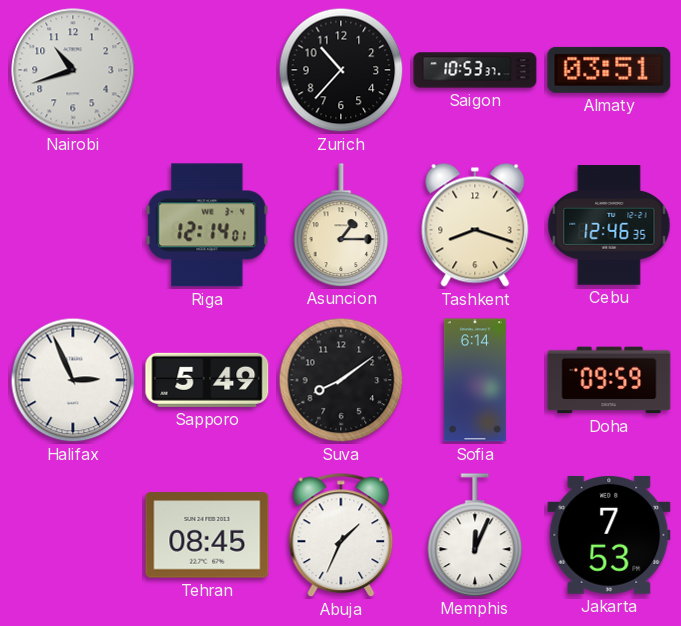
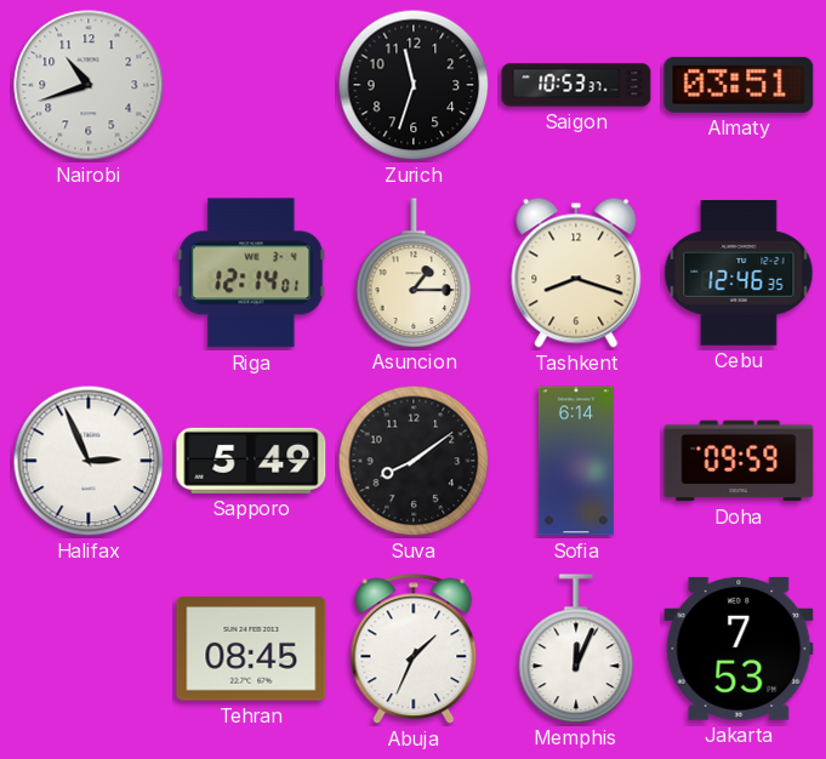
Zurich: 10:37 -> 11:33 (414, 85)
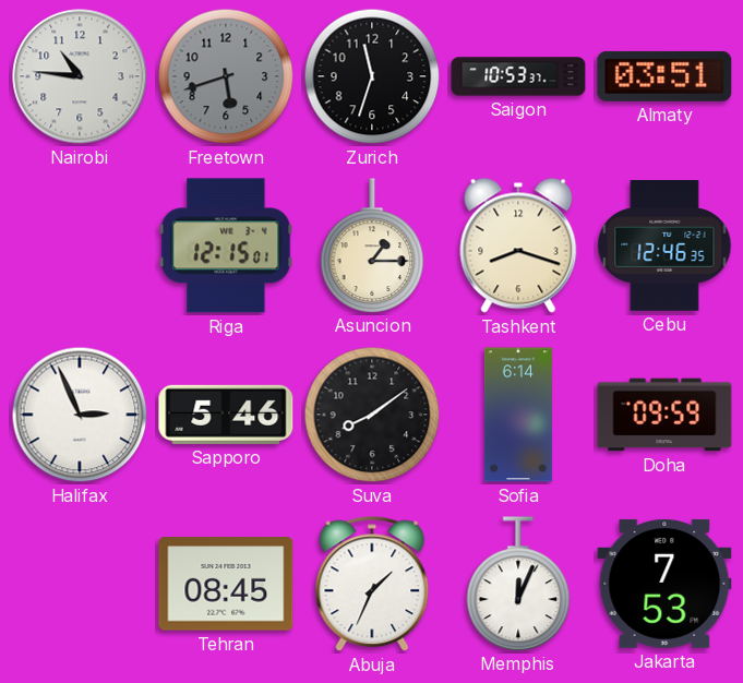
Nairobi: 10:42 -> 10:46 (80, 76)
Freetown: none -> 5:42 (226, 76)
Riga: 12:14 -> 12:15 (226, 245)
Sapporo: 5:49 -> 5:46 (226, 415)
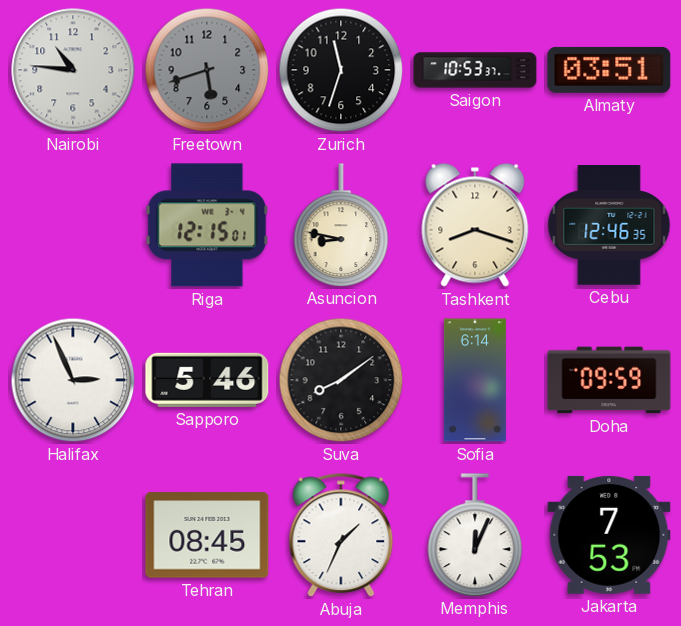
Asuncion: 1:15 -> 8:47 (341, 225)
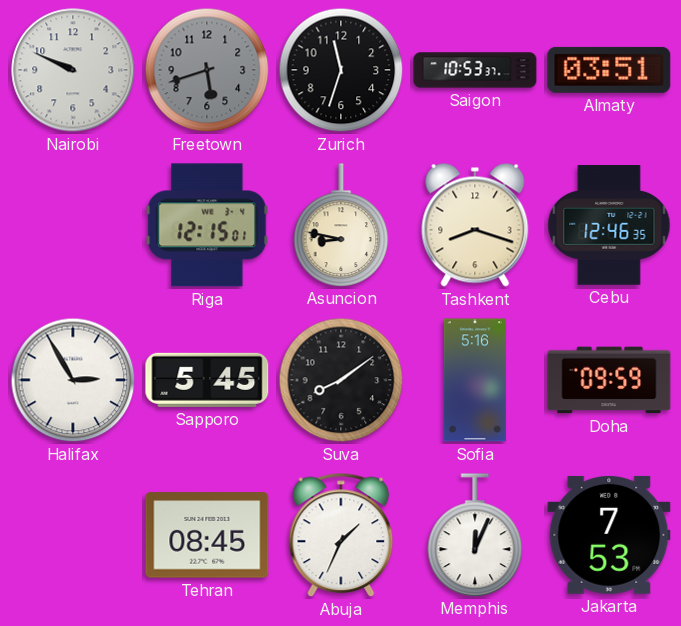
Nairobi: 10:46 -> 9:49 (73, 70)
Halifax: 2:56 -> 2:55 (73, 380)
Sapporo: 5:46 -> 5:45 (207, 380)
Sofia: 6:14 -> 5:16 (475, 380)
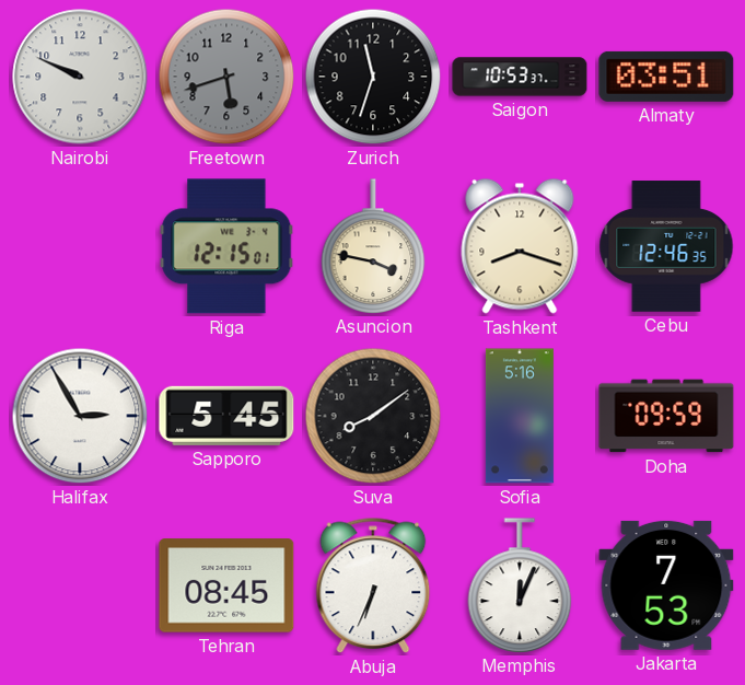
Asuncion: 8:47 -> 3:47 (373, 246)
Abuja: 1:34 -> 6:34 (373, 585)
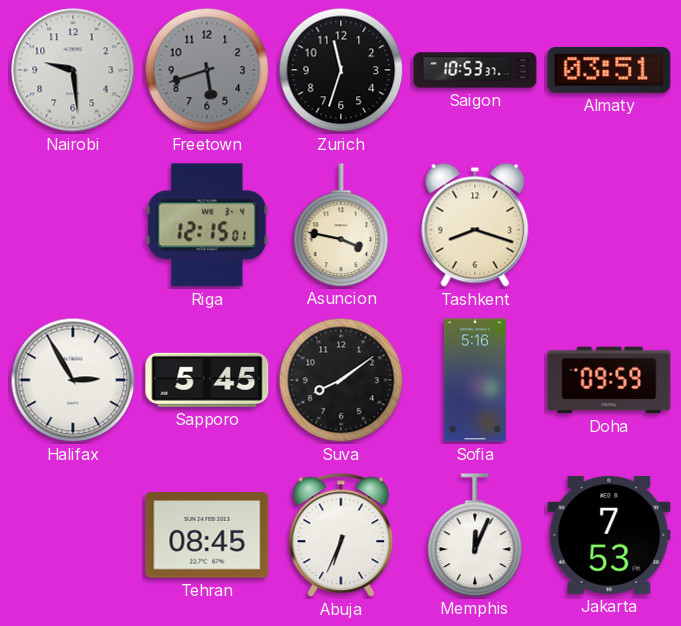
Nairobi: 9:49 -> 9:29 (73, 70)
Cebu: 12:46 -> none (666, 246)
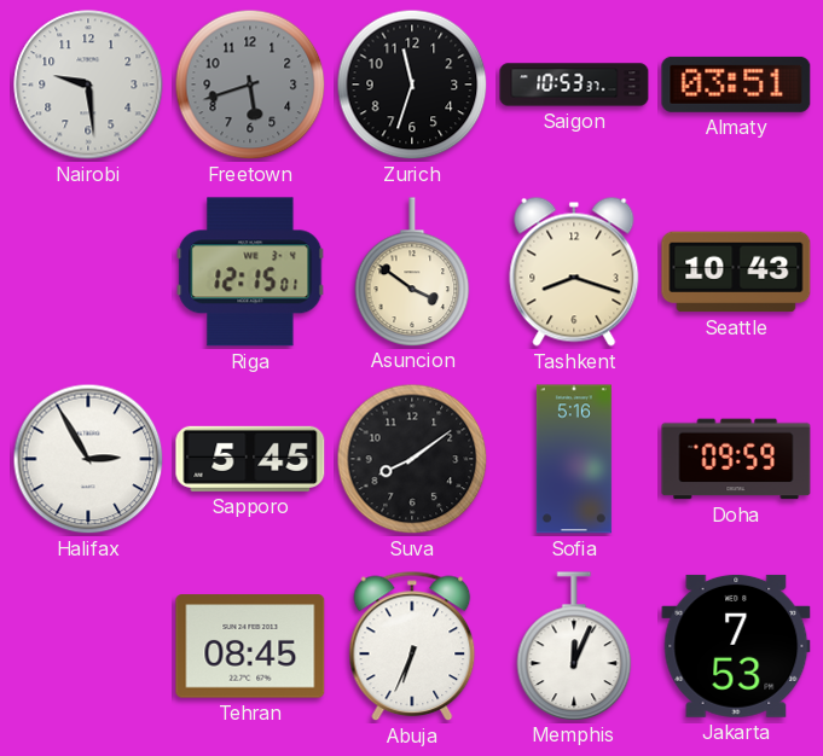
Asuncion: 3:47 -> 3:51 (412, 272)
Seattle: none -> 10:43 (736, 272)
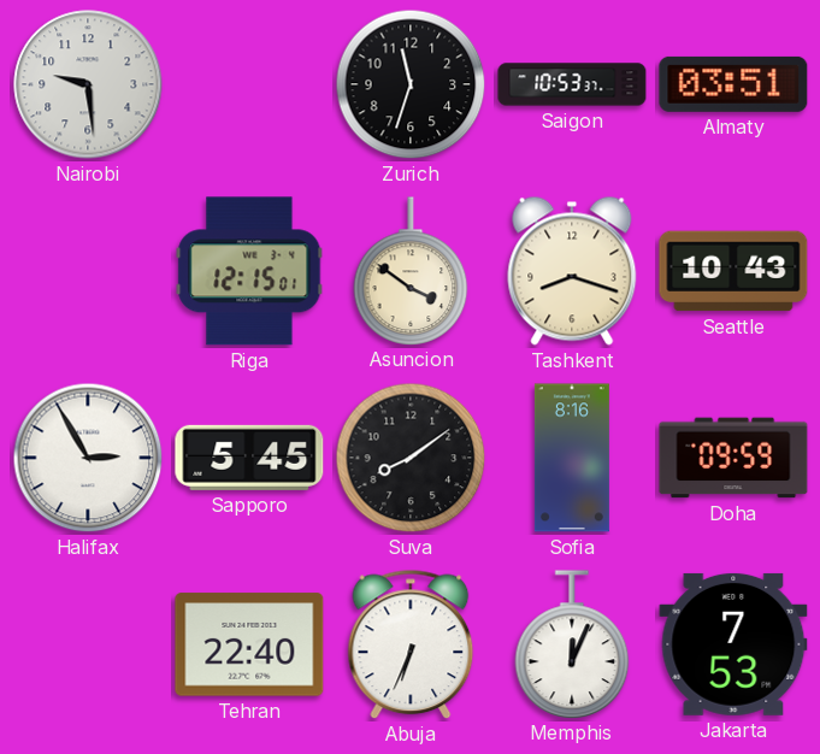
Freetown: 5:42 -> none (250, 85)
Sofia: 5:16 -> 8:16 (572, 458)
Tehran: 08:45 -> 22:40 (249, 644)
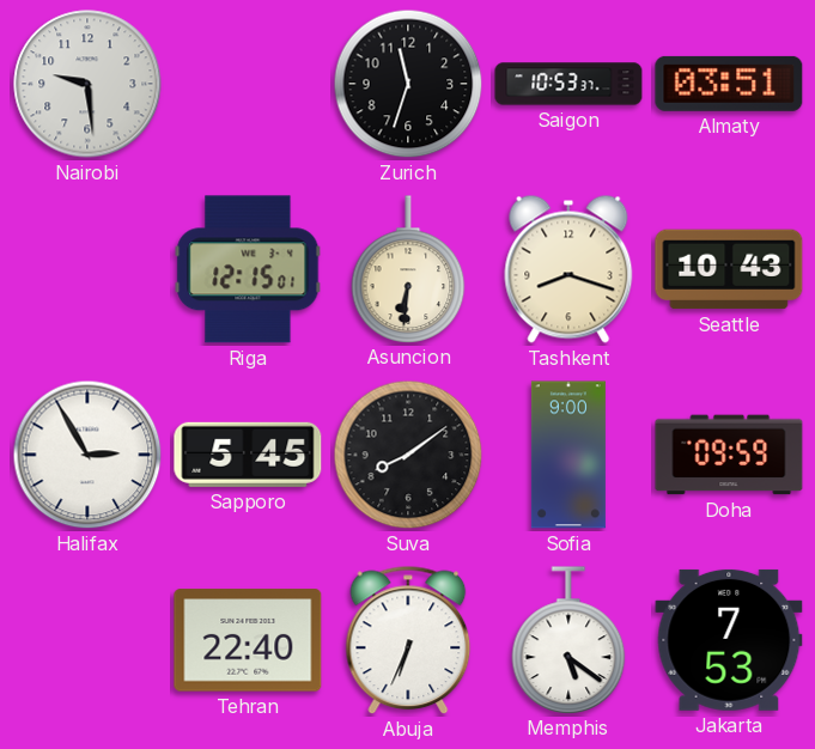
Asuncion: 3:51 -> 6:31 (408, 269)
Sofia: 8:16 -> 9:00 (568, 455)
Memphis: 12:04 -> 5:21 (568, 640)
